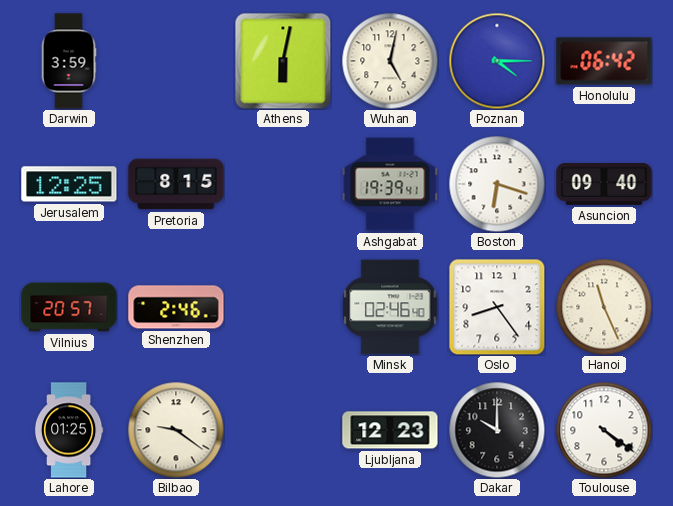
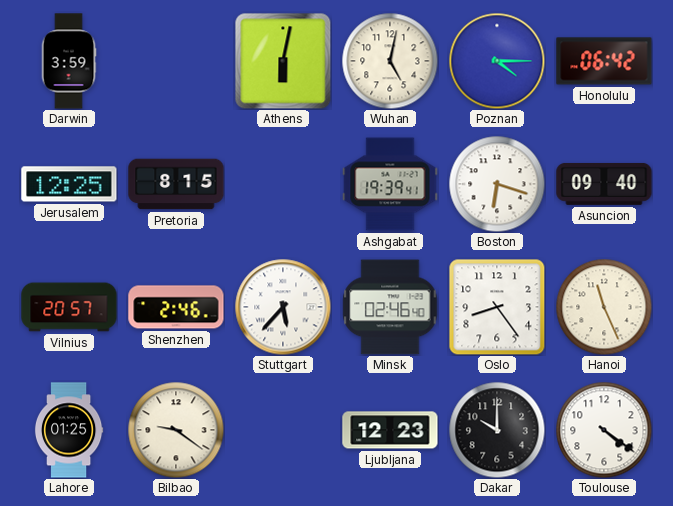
Stuttgart: none -> 5:37 (283, 307)
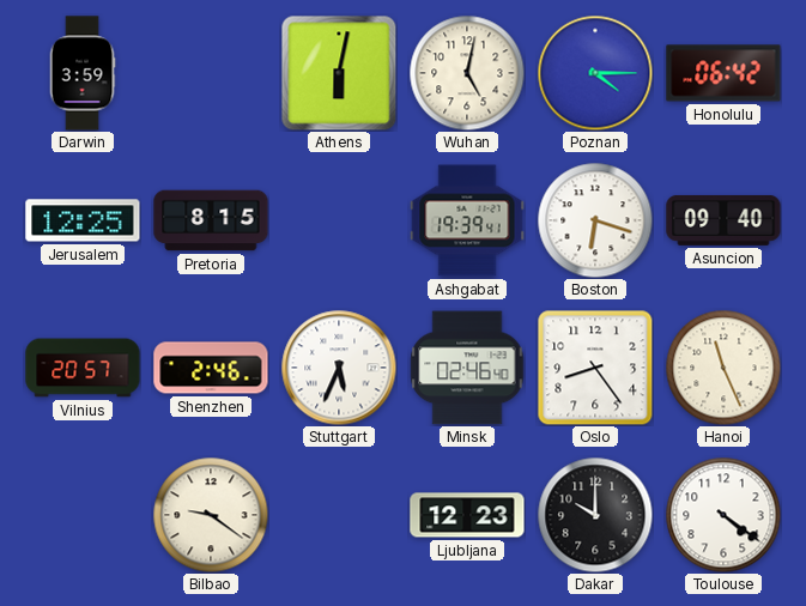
Stuttgart: 5:37 -> 5:34 (339, 368)
Lahore: 01:25 -> none (69, 430)
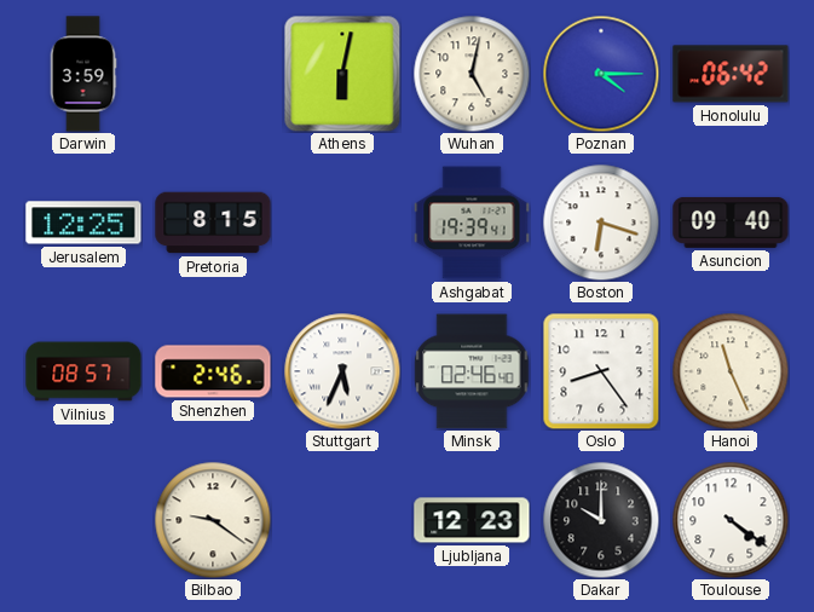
Vilnius: 20:57 -> 08:57 (83, 371)
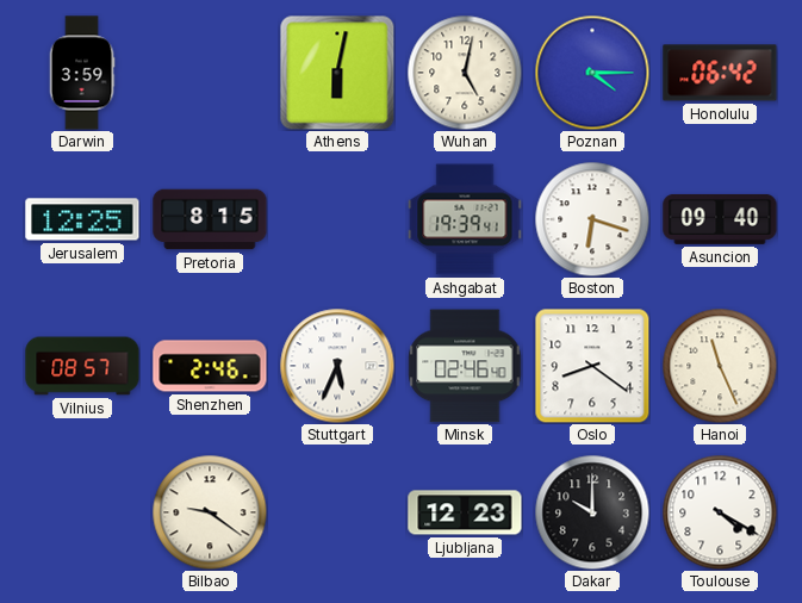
Oslo: 8:24 -> 8:21 (592, 366)
Toulouse: 4:21 -> 4:20 (720, 512)
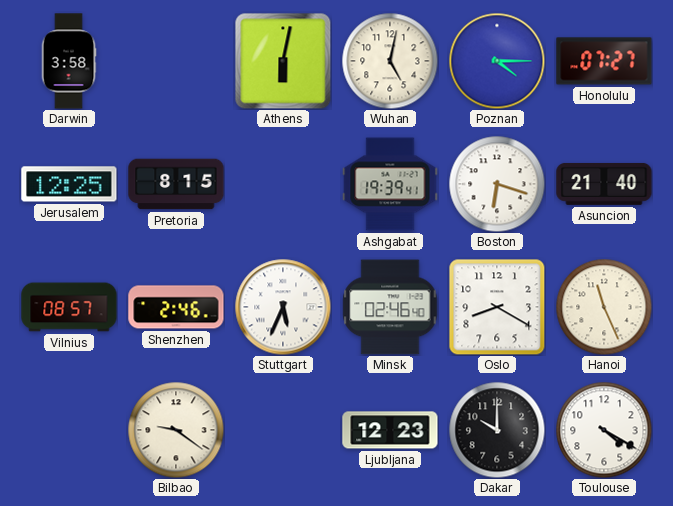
Darwin: 3:59 -> 3:58 (69, 61)
Honolulu: 06:42 -> 07:27 (604, 61)
Asuncion: 09:40 -> 21:40 (604, 184)
Oslo: 8:21 -> 8:20 (497, 307)
